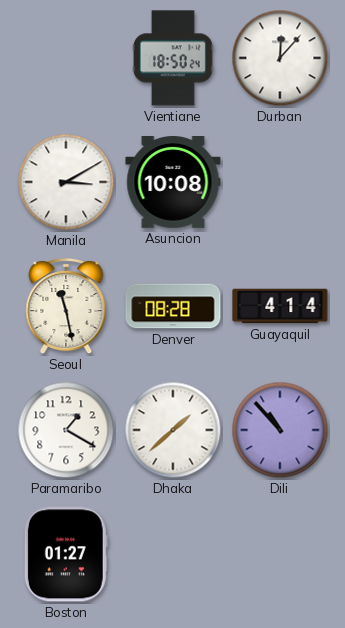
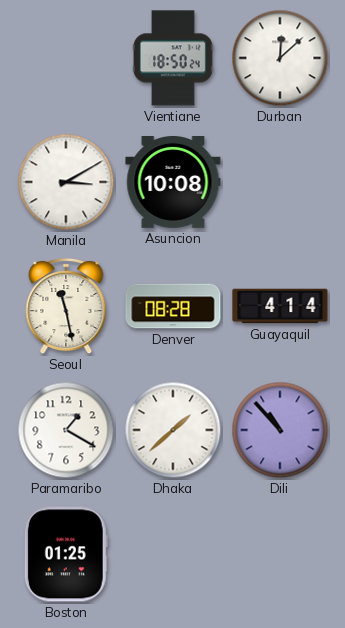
Durban: 12:07 -> 12:08 (280, 58)
Boston: 01:27 -> 01:25 (66, 554)
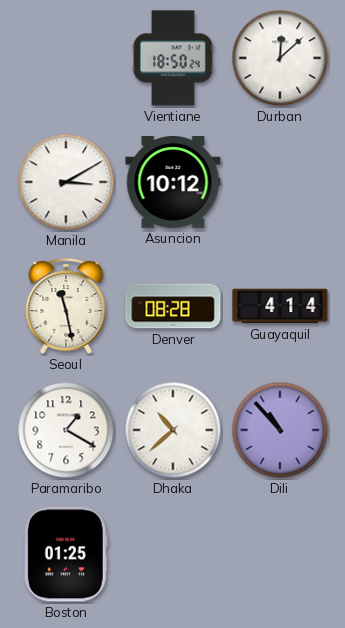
Asuncion: 10:08 -> 10:12 (173, 183)
Dhaka: 1:38 -> 10:38 (173, 430)
